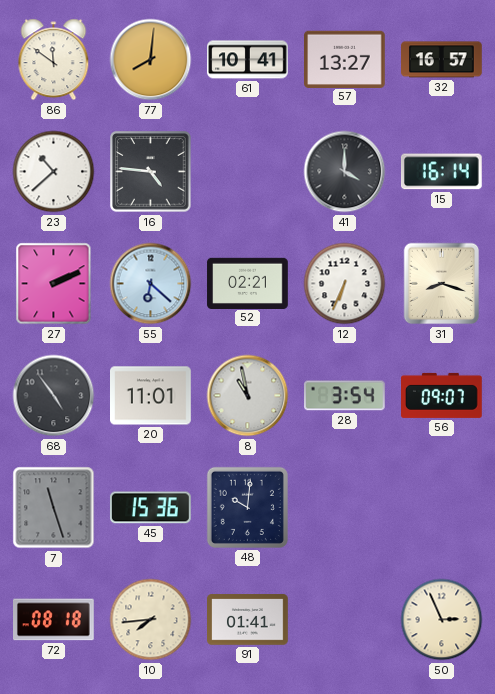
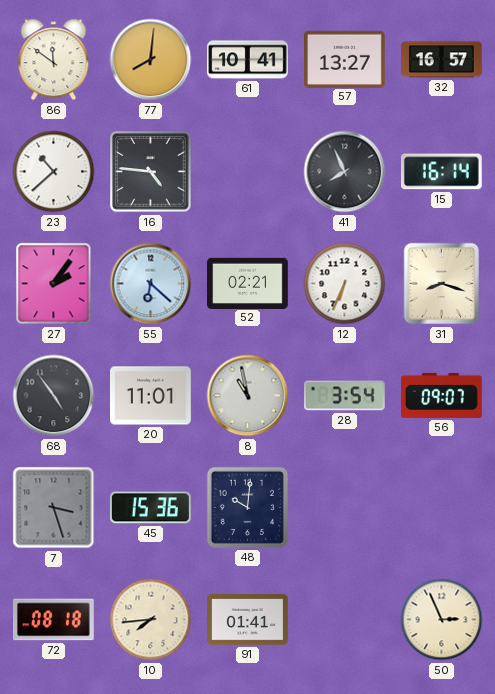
41: 4:00 -> 7:56 (345, 172)
27: 2:11 -> 2:06 (54, 284)
7: 11:27 -> 3:27 (54, 508)
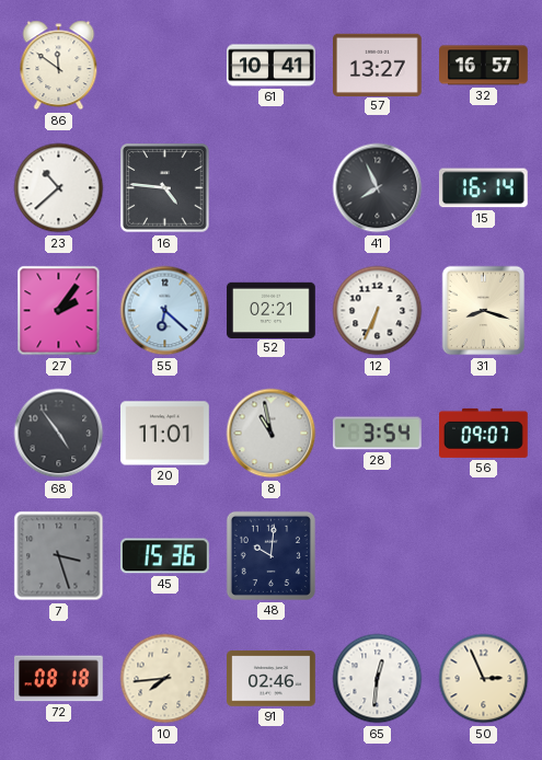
77: 8:01 -> none (151, 60)
91: 01:41 -> 02:46 (272, 679)
65: none -> 12:31 (378, 679)
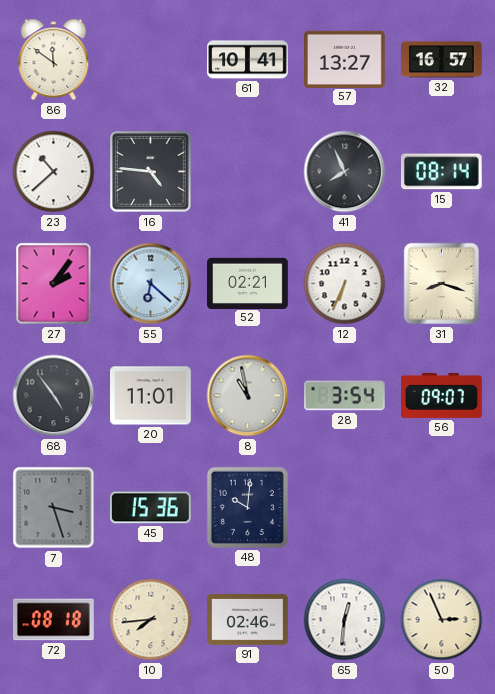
15: 16:14 -> 08:14 (441, 172)
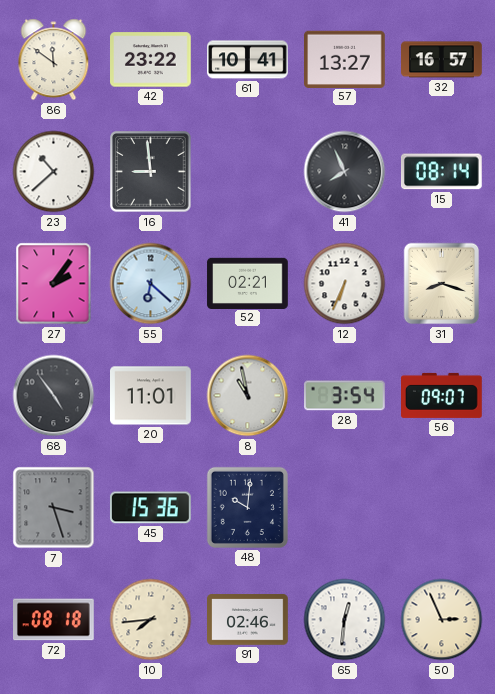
42: none -> 23:22 (151, 60)
16: 4:46 -> 8:59 (151, 172)
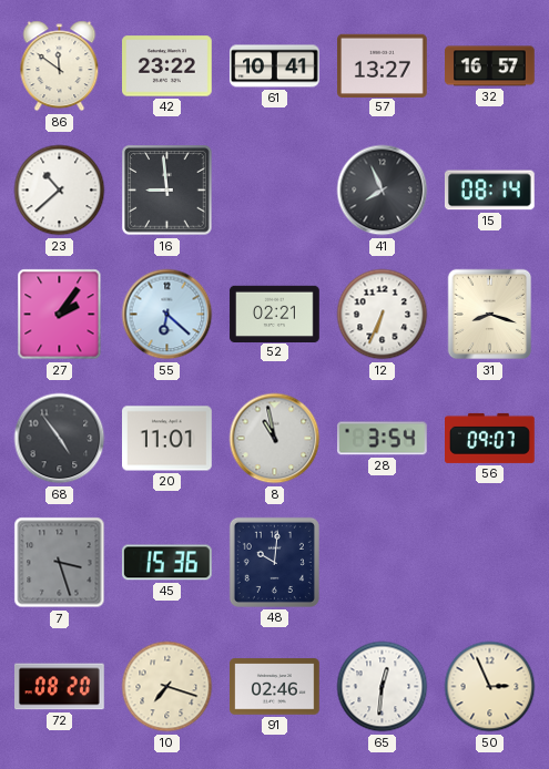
72: 08:18 -> 08:20 (60, 687)
10: 7:44 -> 7:18 (167, 687)
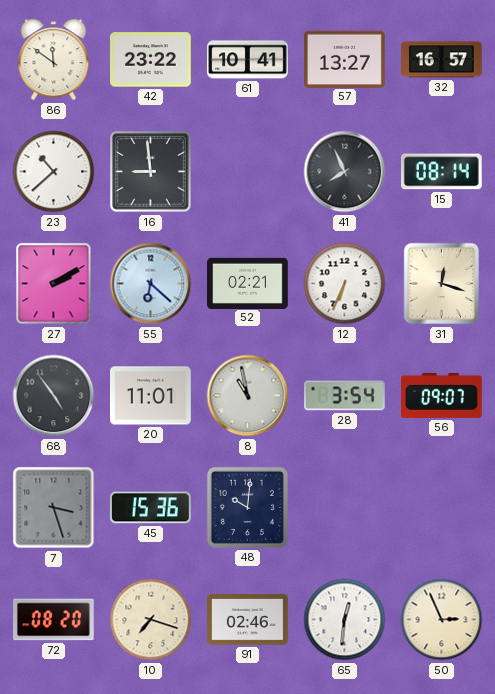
27: 2:06 -> 2:10 (54, 284)
31: 8:18 -> 12:18 (442, 284)
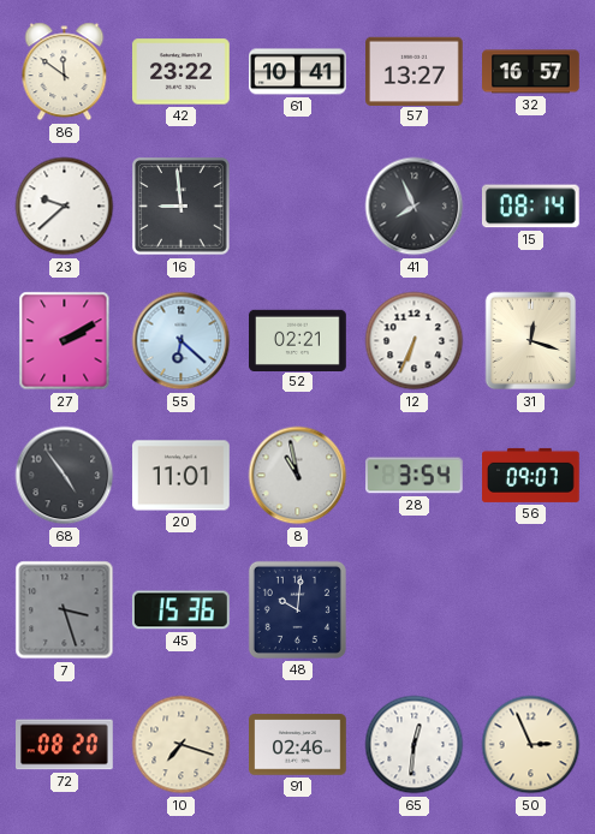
23: 10:38 -> 9:38 (65, 207)
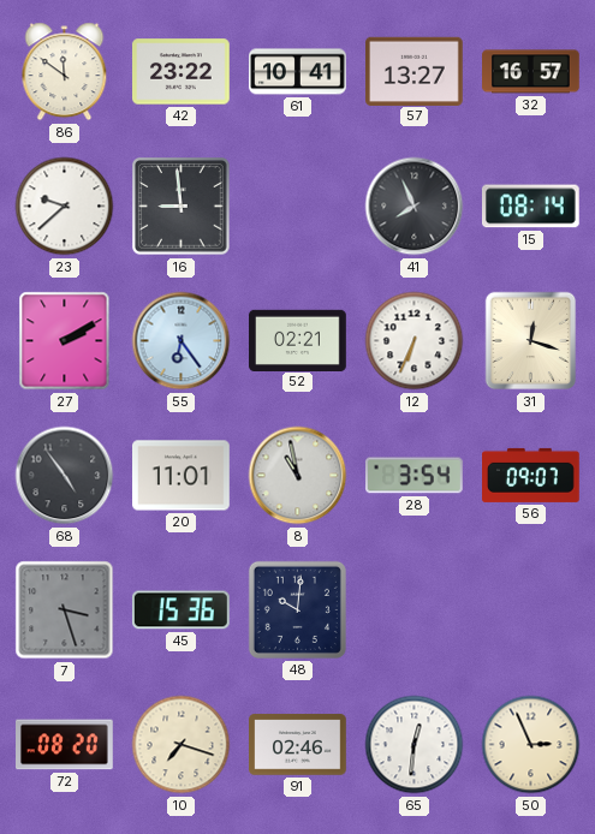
55: 6:22 -> 6:24 (182, 341)
